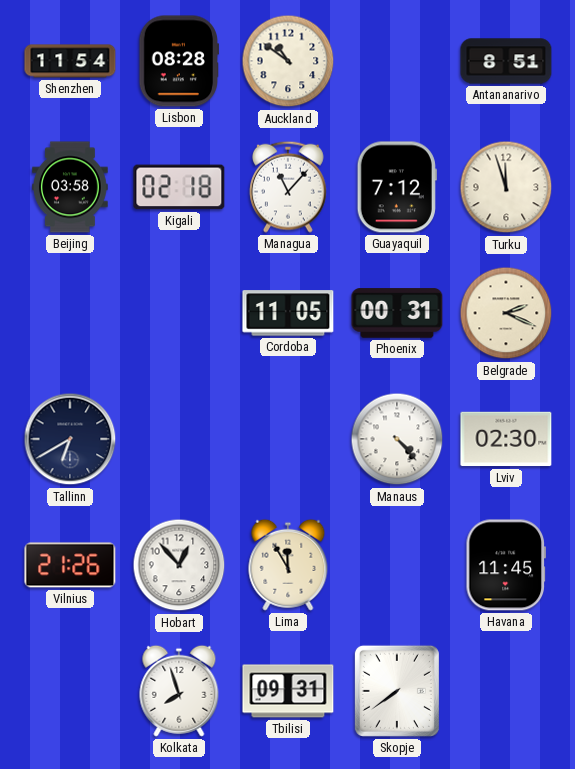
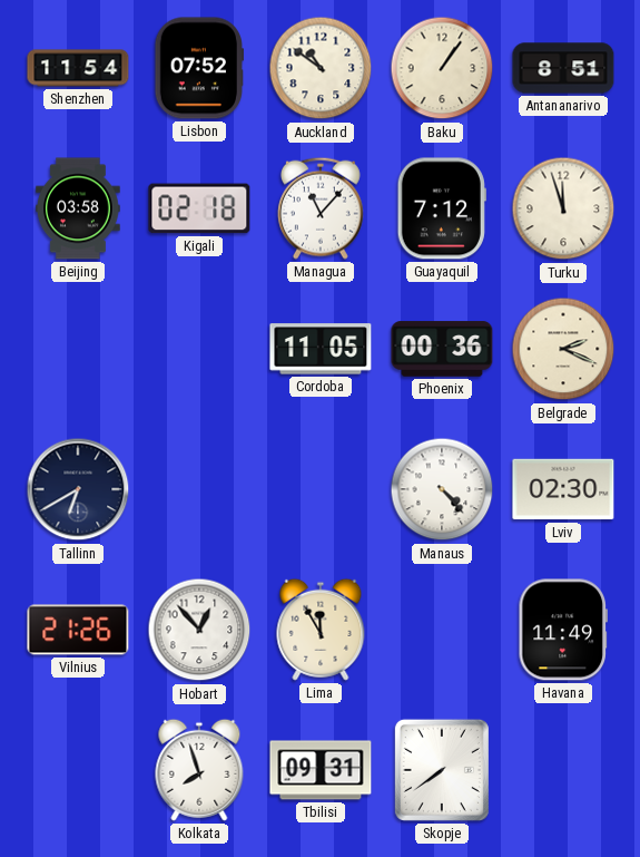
Lisbon: 08:28 -> 07:52 (198, 68)
Baku: none -> 1:06 (442, 68)
Phoenix: 00:31 -> 00:36 (442, 349)
Havana: 11:45 -> 11:49 (562, 630)
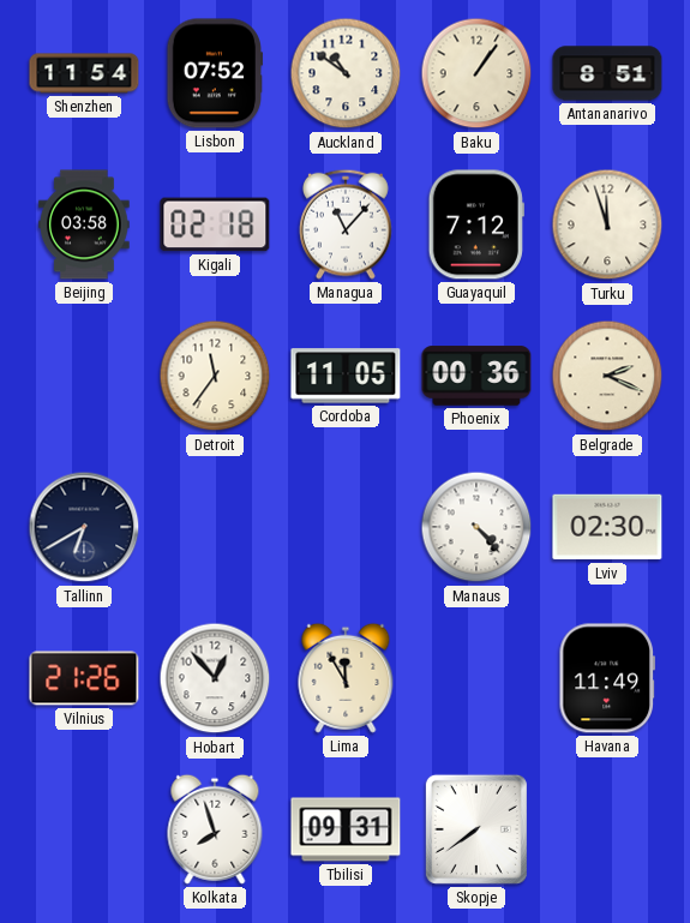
Detroit: none -> 11:36 (215, 376)
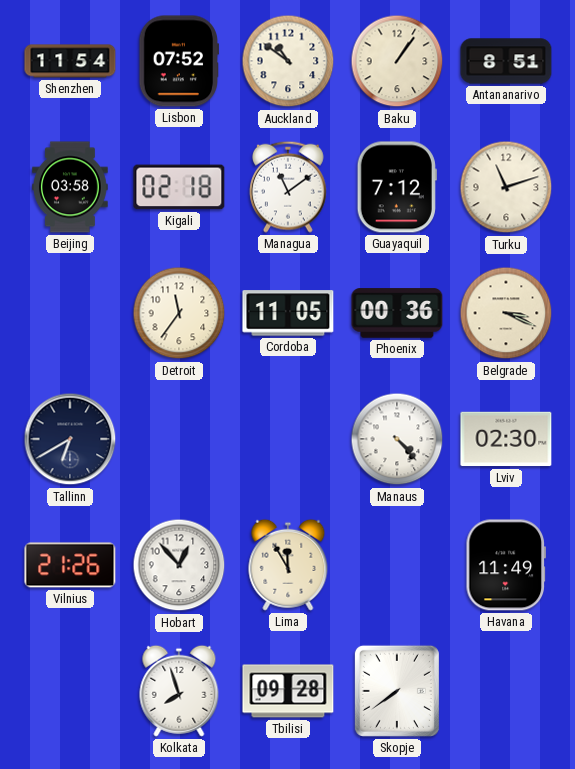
Managua: 11:07 -> 11:09 (288, 187)
Turku: 11:57 -> 11:12 (506, 187)
Belgrade: 2:19 -> 3:19 (506, 313)
Tbilisi: 09:31 -> 09:28 (288, 691)
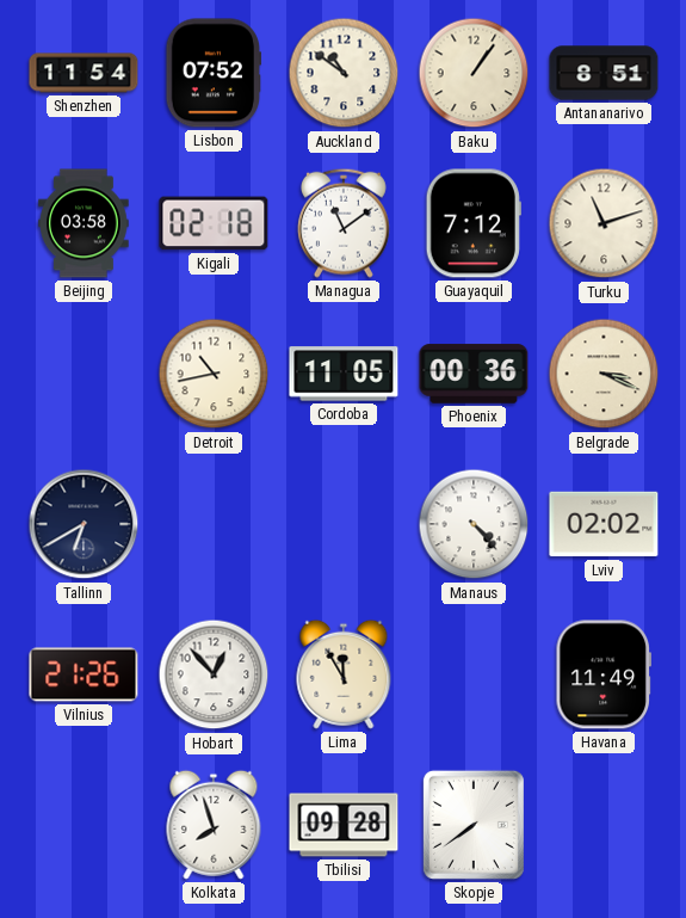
Detroit: 11:36 -> 10:43 (214, 374)
Lviv: 02:30 -> 02:02 (604, 524)
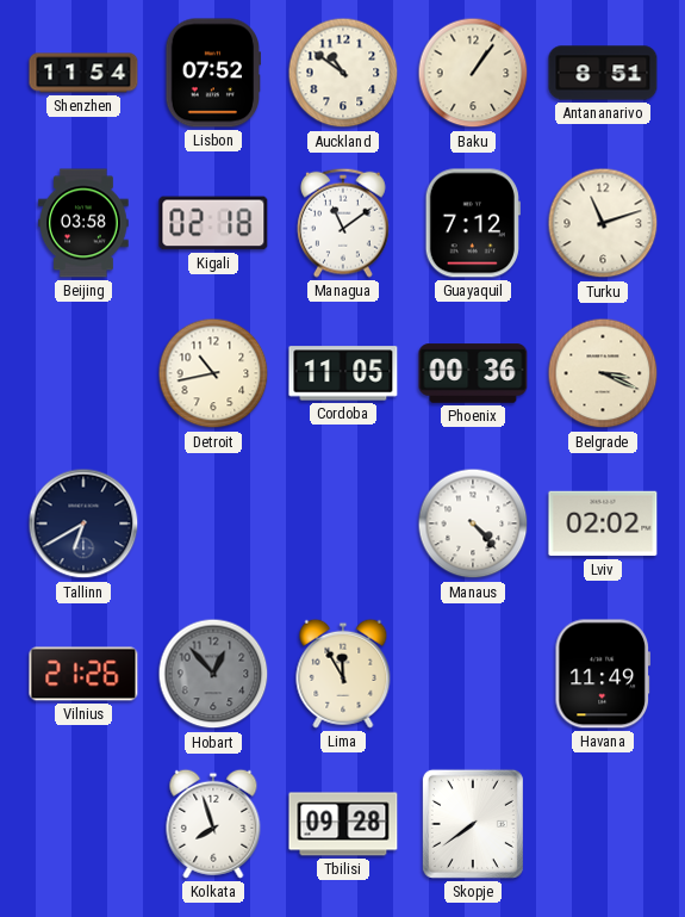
Hobart dial: white -> grey (213, 674)
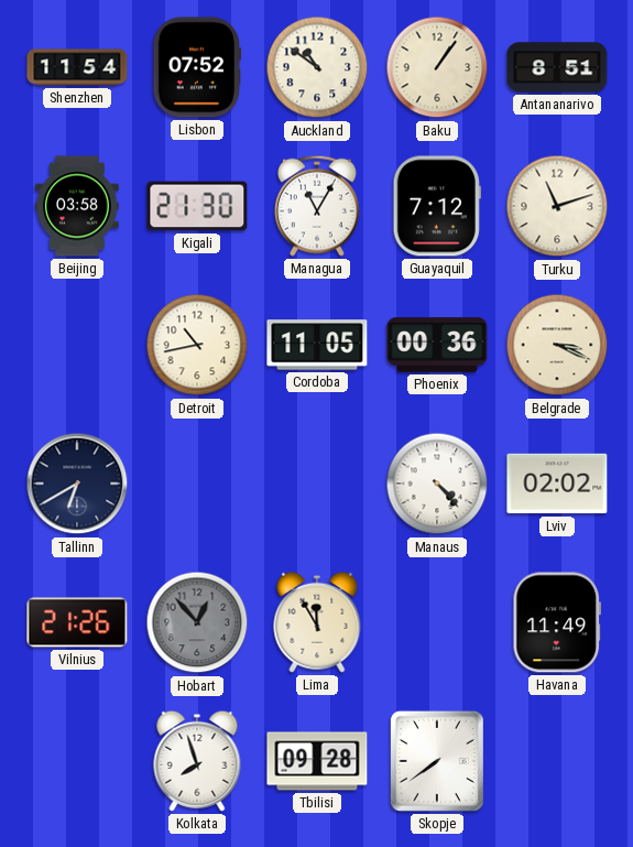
Kigali: 02:18 -> 21:30 (197, 206)
Managua: 11:09 -> 11:05 (317, 206)
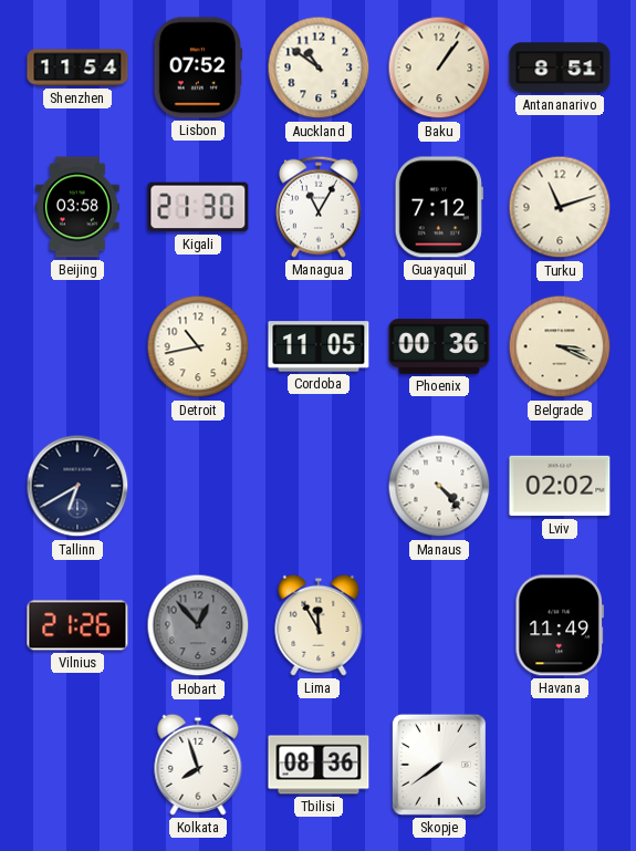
Tbilisi: 09:28 -> 08:36 (319, 765)
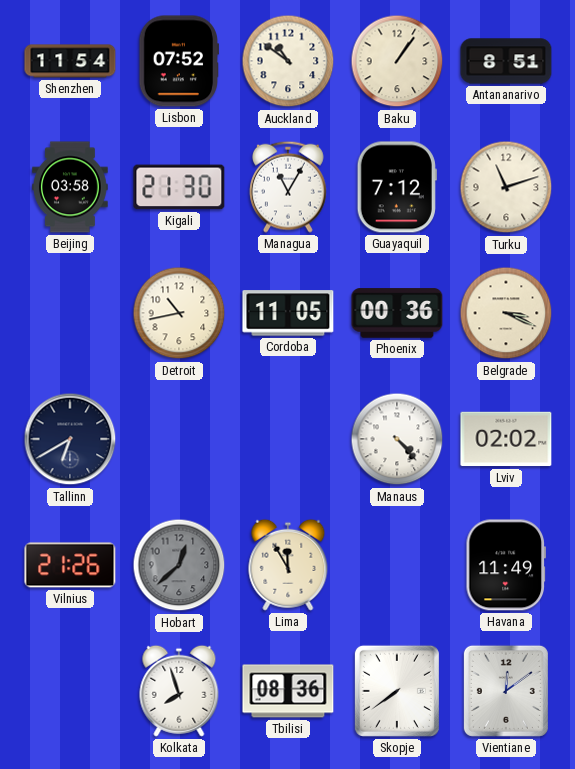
Hobart: 12:53 -> 12:38 (179, 565)
Vientiane: none -> 12:09 (506, 691)
